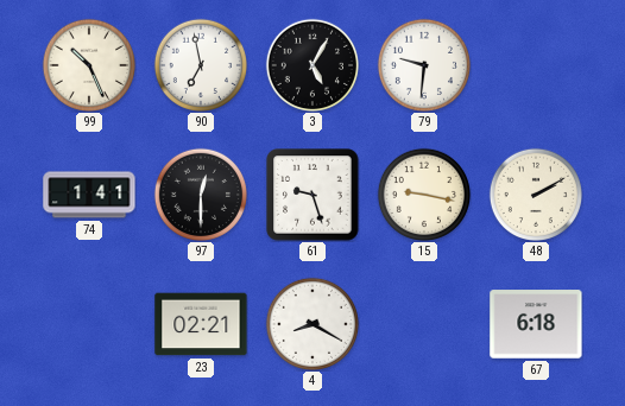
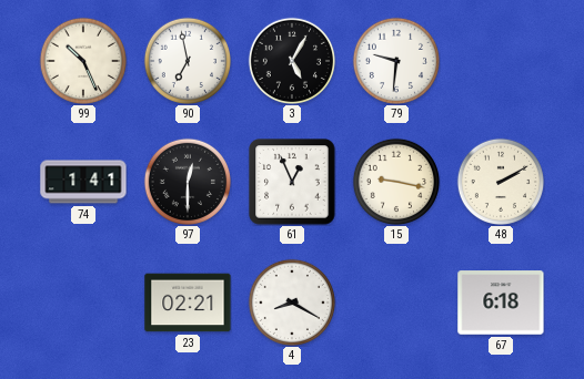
61: 9:27 -> 12:56 (292, 182)
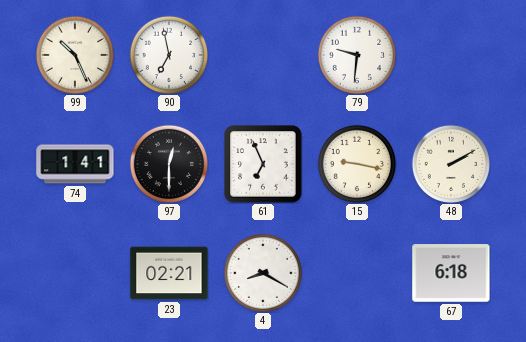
3: 5:05 -> none (291, 60)
61: 12:56 -> 6:56 (263, 164)
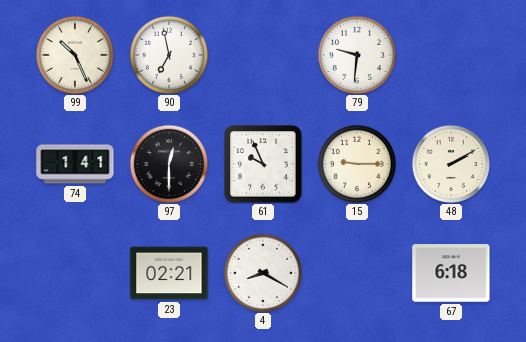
61: 6:56 -> 9:56 (263, 164)
15: 9:17 -> 9:15 (356, 163)
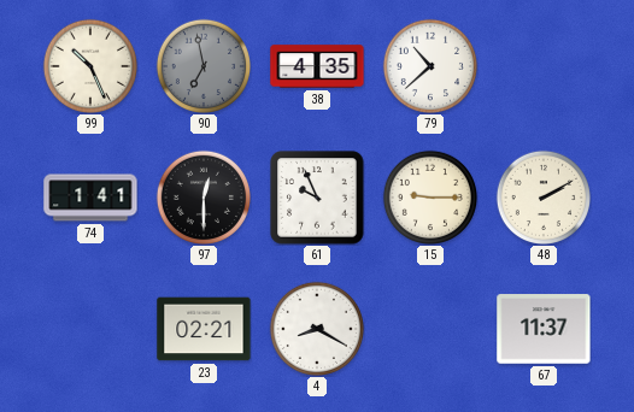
90 dial: white -> grey (202, 65)
38: none -> 4:35 (317, 66)
79: 9:31 -> 10:38 (429, 65)
67: 6:18 -> 11:37 (544, 329)
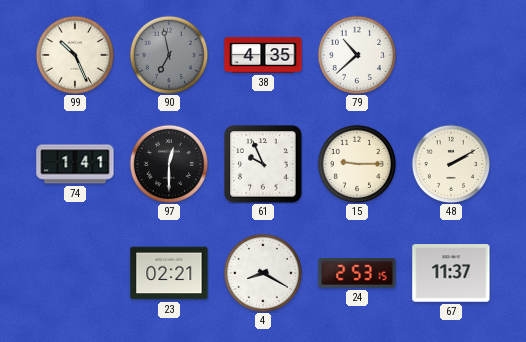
24: none -> 2:53 (357, 274)
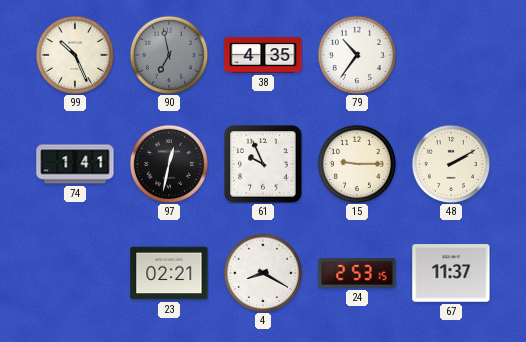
79: 10:38 -> 10:36 (356, 54)
97: 12:30 -> 12:32 (168, 163)
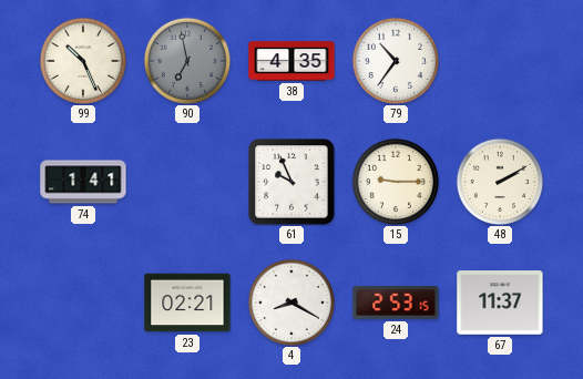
97: 12:32 -> none (168, 163)
